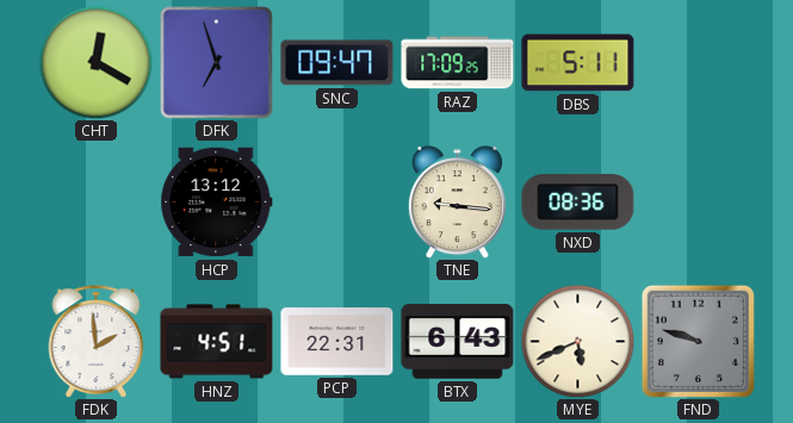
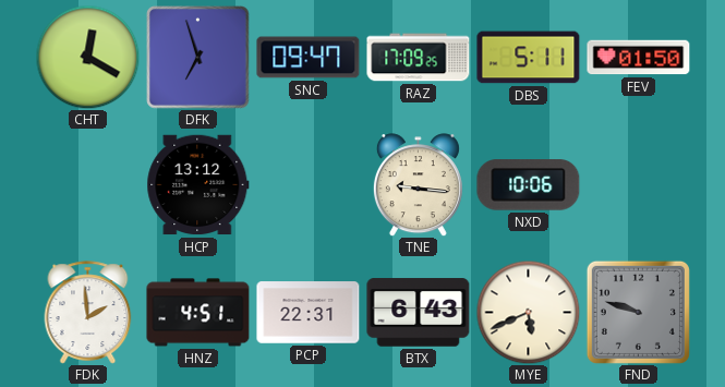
FEV: none -> 01:50 (639, 58)
NXD: 08:36 -> 10:06 (529, 185)
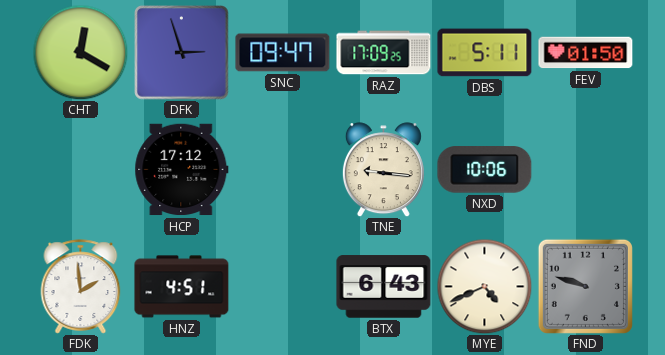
DFK: 6:57 -> 2:57 (182, 53)
HCP: 13:12 -> 17:12 (182, 170)
PCP: 22:31 -> none (309, 313)
MYE: 5:41 -> 4:41 (484, 286)
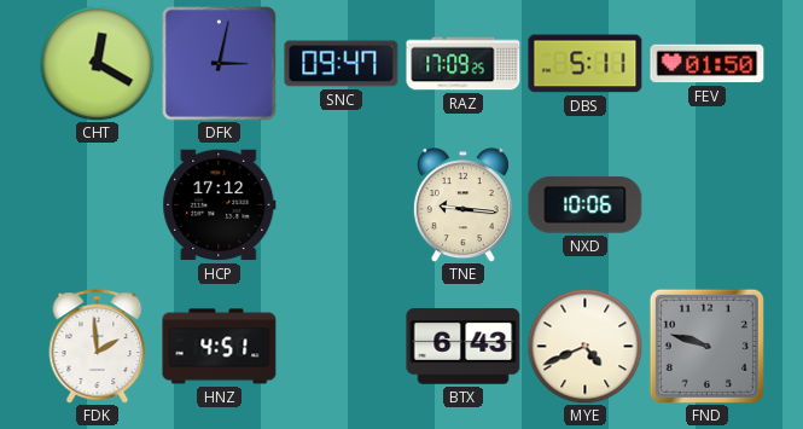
DFK: 2:57 -> 3:02 (220, 64)
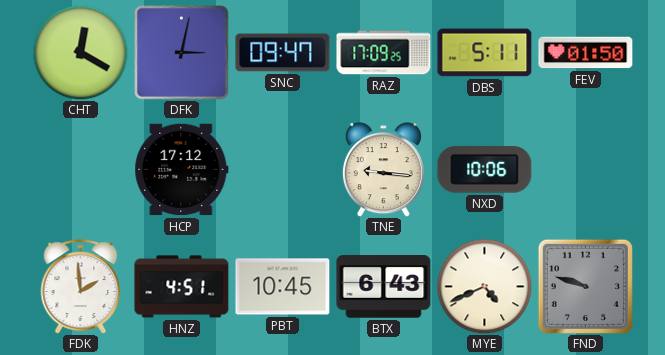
PBT: none -> 10:45 (283, 287)
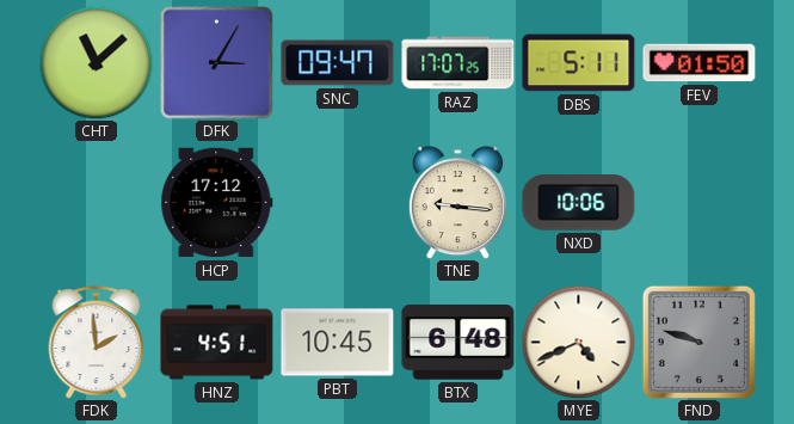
CHT: 12:20 -> 11:08 (96, 62)
DFK: 3:02 -> 3:05 (217, 63)
RAZ: 17:09 -> 17:07 (458, 63)
BTX: 6:43 -> 6:48 (458, 343)
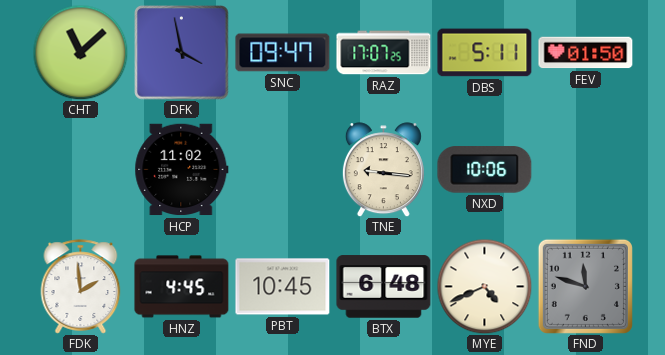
DFK: 3:05 -> 3:58 (182, 53)
HCP: 17:12 -> 11:02 (182, 170)
HNZ: 4:51 -> 4:45 (182, 287)
FND: 9:48 -> 11:48 (585, 286)
